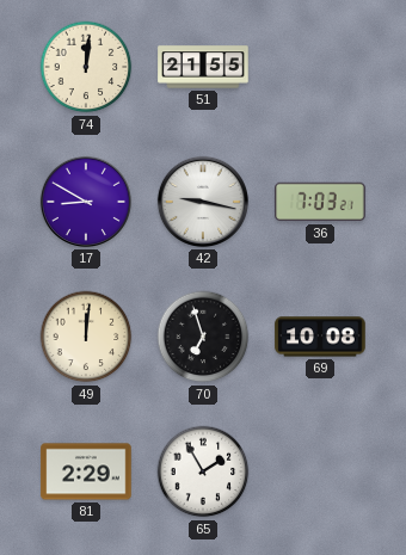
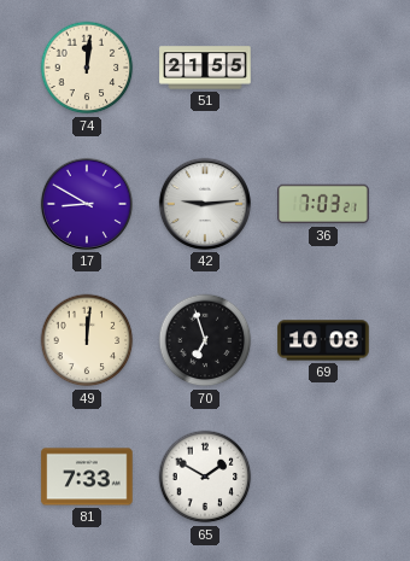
42: 9:17 -> 9:14 (205, 204)
81: 2:29 -> 7:33 (87, 477)
65: 1:55 -> 1:50 (205, 477)
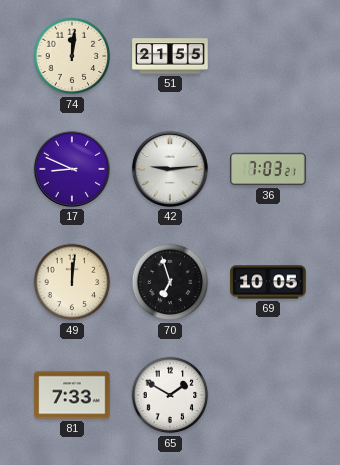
17: 8:50 -> 8:49 (72, 169)
69: 10:08 -> 10:05 (268, 282)
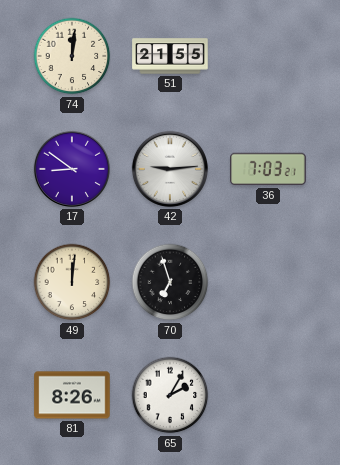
17: 8:49 -> 8:51 (72, 169)
69: 10:05 -> none (268, 282)
81: 7:33 -> 8:26 (72, 395)
65: 1:50 -> 2:05 (170, 395)
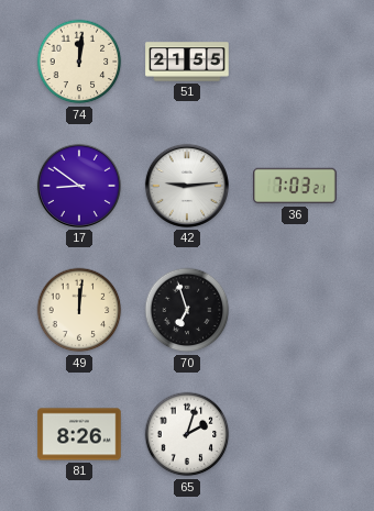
65: 2:05 -> 2:03 (187, 434)
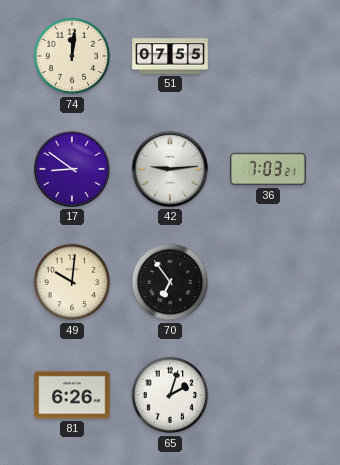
51: 21:55 -> 07:55 (170, 56)
49: 12:01 -> 10:01 (72, 282)
70: 6:57 -> 6:54 (170, 282)
81: 8:26 -> 6:26 (72, 395)
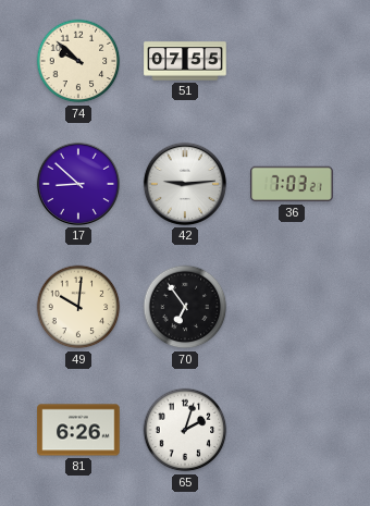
74: 12:01 -> 9:52 (78, 61)
17: 8:51 -> 8:52 (78, 184)
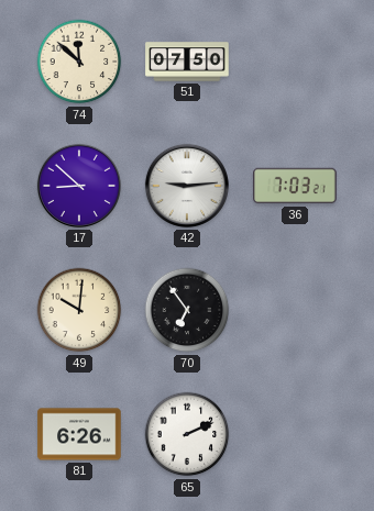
74: 9:52 -> 11:52 (79, 62)
51: 07:55 -> 07:50 (187, 62)
65: 2:03 -> 2:11 (187, 434)
